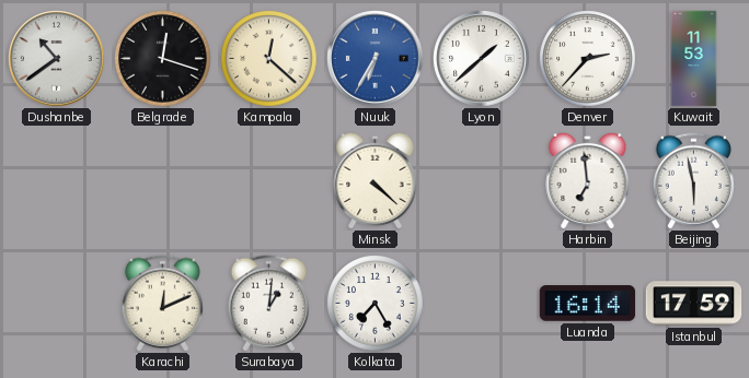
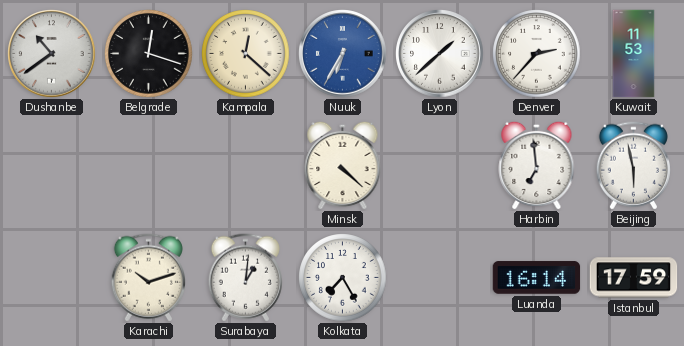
Karachi: 12:11 -> 10:12 (148, 278)
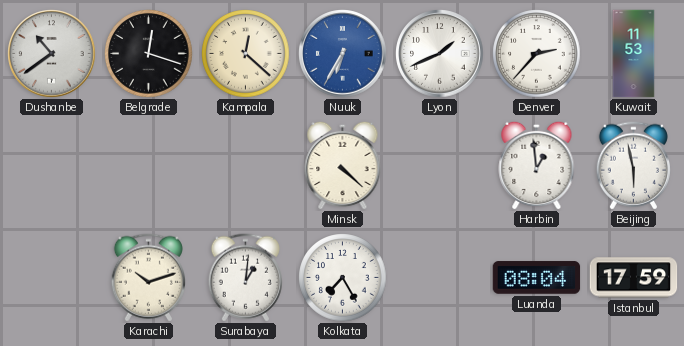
Lyon: 1:38 -> 1:41 (440, 54)
Harbin: 6:59 -> 12:59 (537, 165)
Luanda: 16:14 -> 08:04 (537, 278)
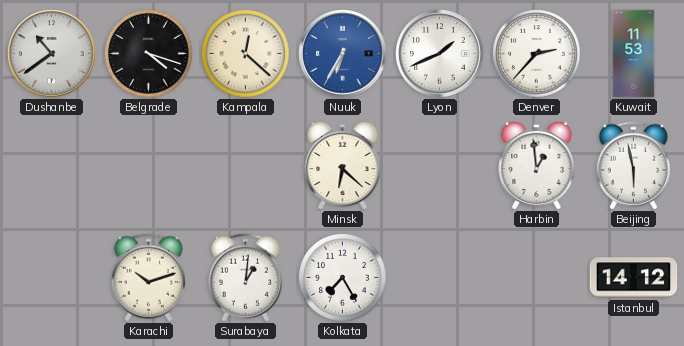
Belgrade: 12:18 -> 4:18 (149, 54)
Minsk: 4:22 -> 6:22 (343, 165)
Luanda: 08:04 -> none (537, 278)
Istanbul: 17:59 -> 14:12 (634, 278)
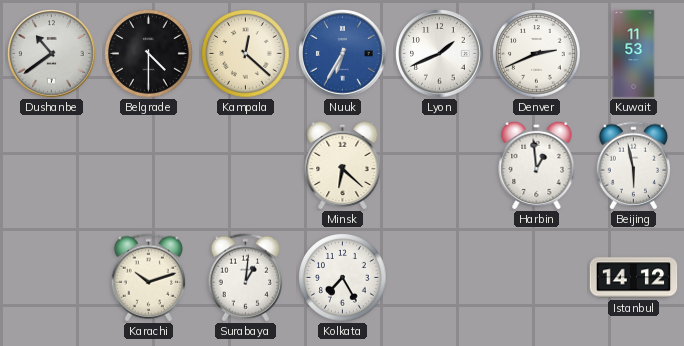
Belgrade: 4:18 -> 4:30 (149, 54)
Denver: 2:37 -> 2:41 (537, 54)
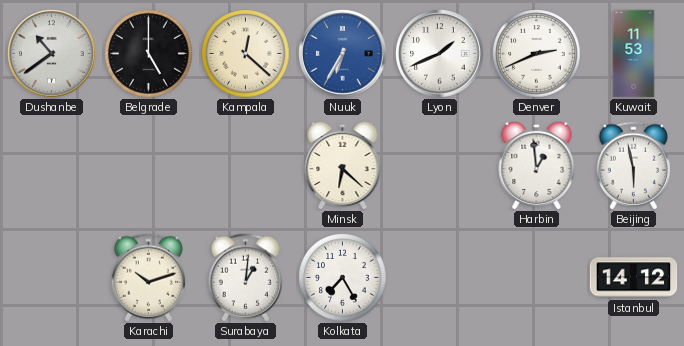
Belgrade: 4:30 -> 5:00 (149, 54)
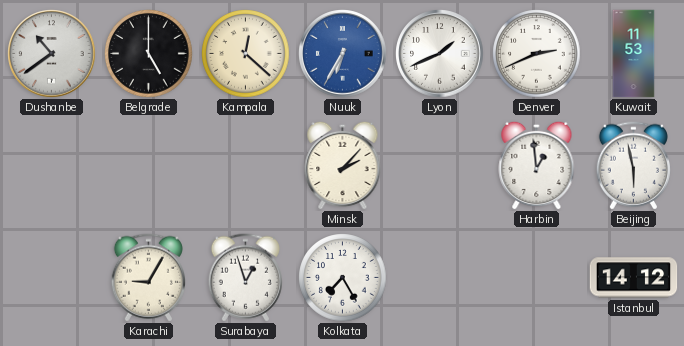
Minsk: 6:22 -> 2:07 (343, 165)
Karachi: 10:12 -> 9:05 (148, 278)
Surabaya: 1:01 -> 12:57 (245, 278)
